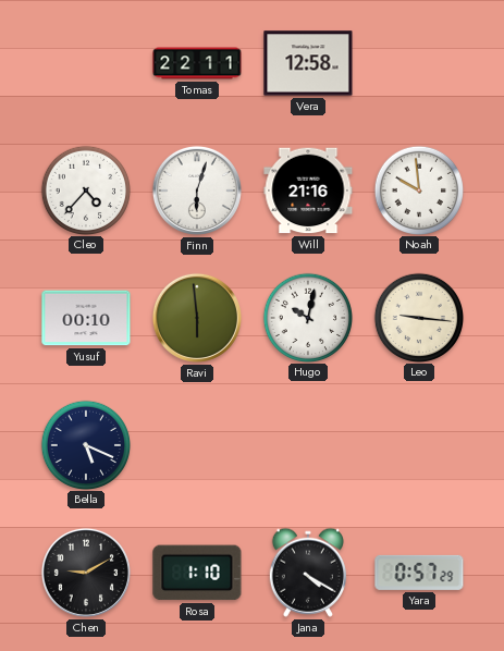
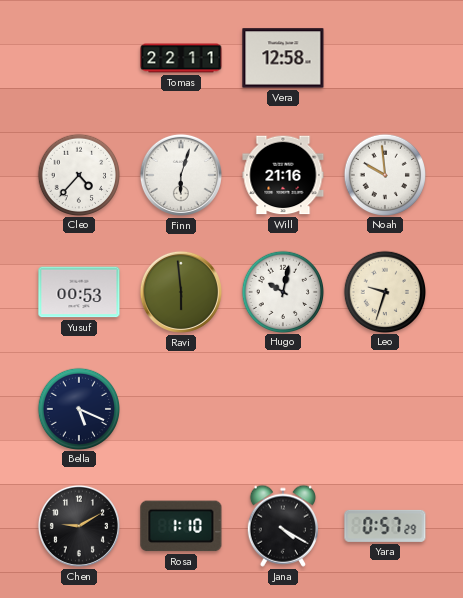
Yusuf: 00:10 -> 00:53 (79, 292)
Leo: 9:16 -> 9:33 (384, 291)
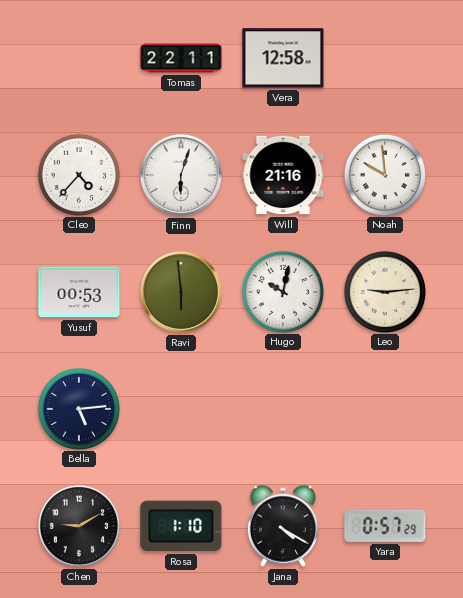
Leo: 9:33 -> 9:14 (384, 291)
Bella: 5:19 -> 5:14 (78, 408)
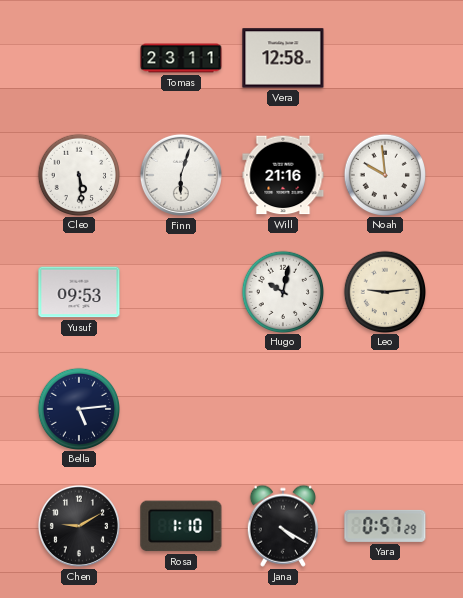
Tomas: 22:11 -> 23:11 (181, 58)
Cleo: 4:37 -> 5:29 (78, 174)
Yusuf: 00:53 -> 09:53 (79, 292)
Ravi: 5:59 -> none (181, 292)
